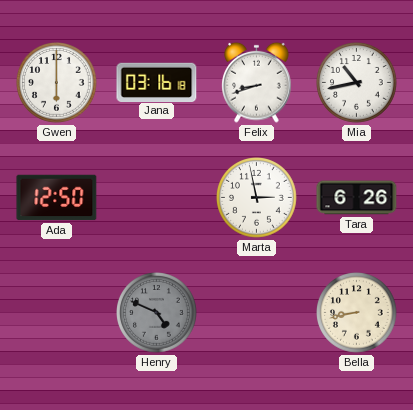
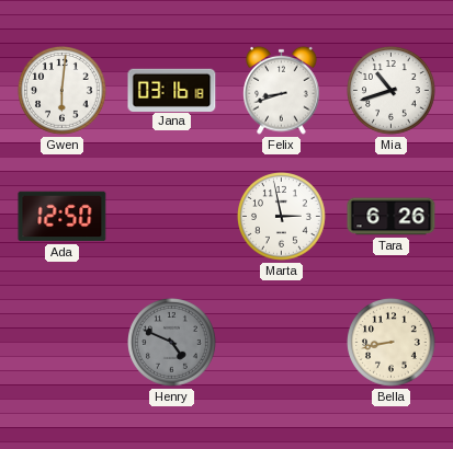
Gwen: 6:00 -> 6:01 (63, 91)
Mia: 10:43 -> 10:42 (392, 91)
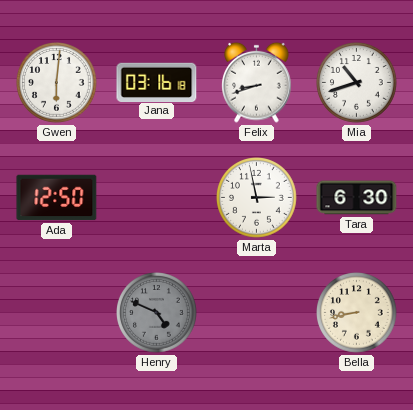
Tara: 6:26 -> 6:30 (357, 198)
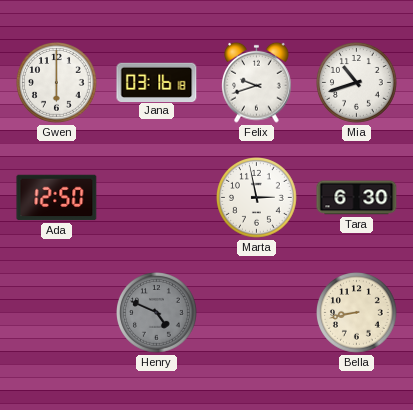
Gwen: 6:01 -> 6:00 (57, 83)
Felix: 8:42 -> 9:42 (257, 82)
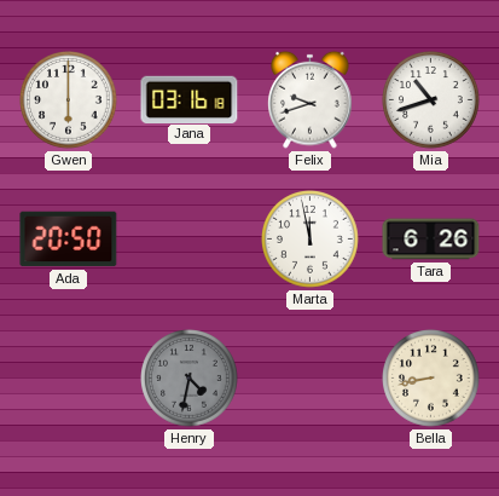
Ada: 12:50 -> 20:50 (69, 240)
Marta: 2:58 -> 11:58 (311, 240)
Tara: 6:30 -> 6:26 (431, 240)
Henry: 4:49 -> 4:32 (190, 379)
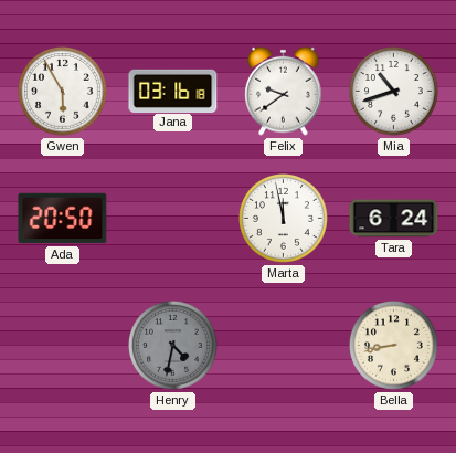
Gwen: 6:00 -> 5:55 (63, 92)
Felix: 9:42 -> 9:39 (284, 91)
Tara: 6:26 -> 6:24 (394, 219)
